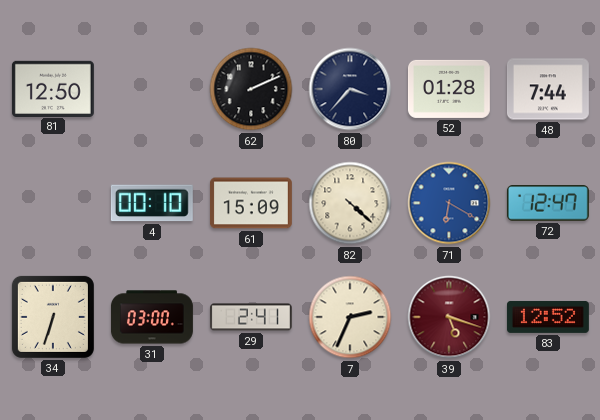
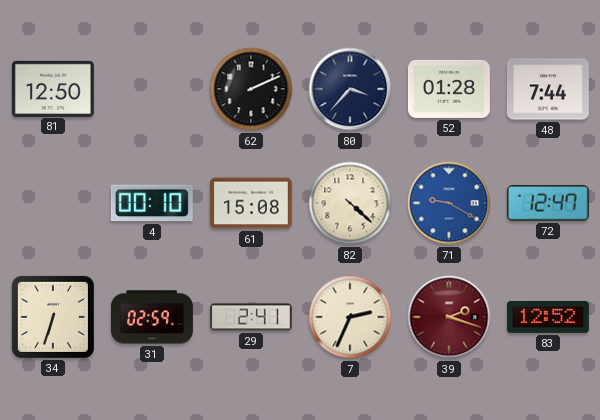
61: 15:09 -> 15:08 (251, 203)
71: 6:20 -> 9:20 (449, 203)
31: 03:00 -> 02:59 (152, 317)
39: 5:18 -> 2:18 (449, 317)
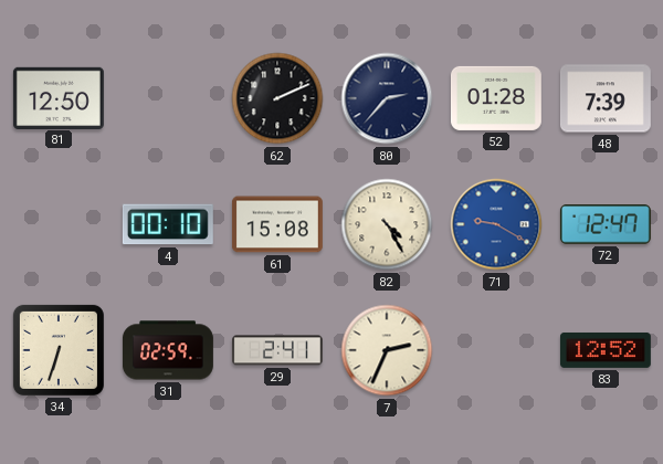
80: 3:37 -> 2:37 (387, 98)
48: 7:44 -> 7:39 (606, 98)
82: 4:22 -> 4:25 (387, 224)
39: 2:18 -> none (449, 317)
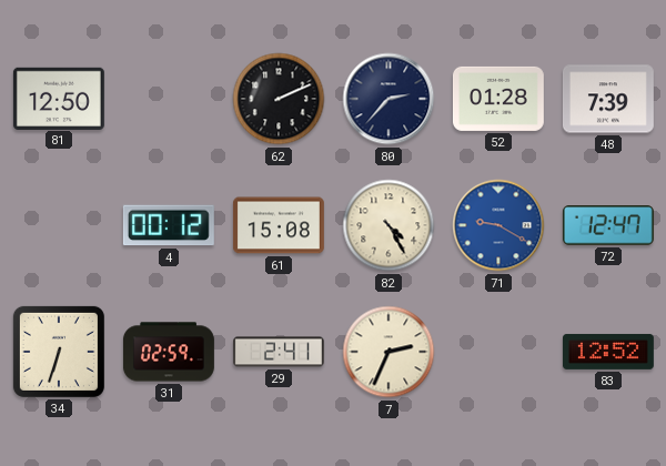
4: 00:10 -> 00:12 (169, 225)
